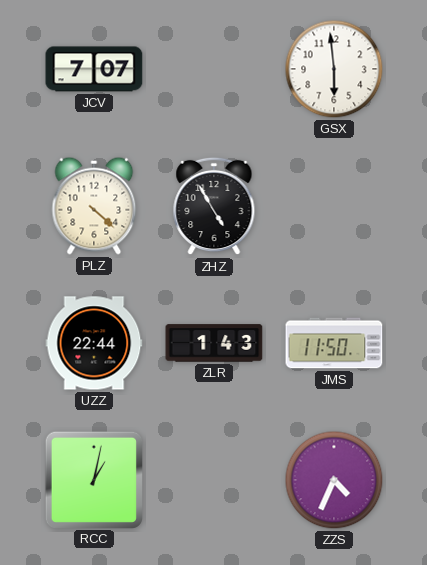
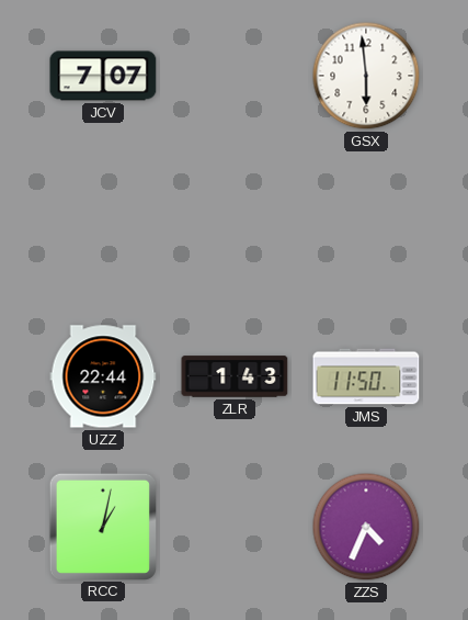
PLZ: 4:22 -> none (94, 206)
ZHZ: 4:55 -> none (214, 206)
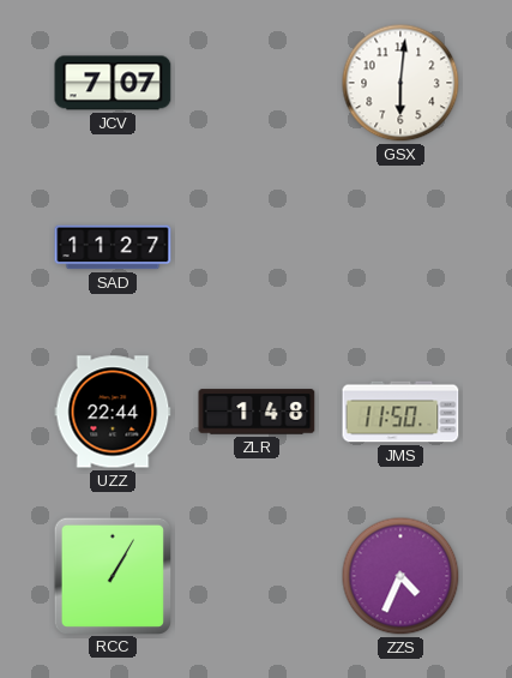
GSX: 5:59 -> 6:01 (400, 83)
SAD: none -> 11:27 (113, 247)
ZLR: 1:43 -> 1:48 (257, 412)
RCC: 1:02 -> 1:05 (112, 575)
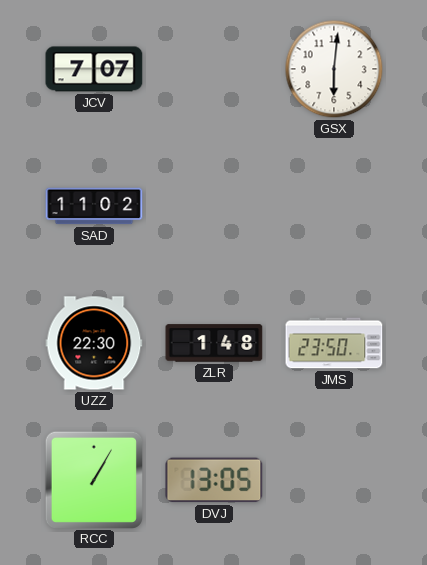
SAD: 11:27 -> 11:02 (94, 206)
UZZ: 22:44 -> 22:30 (94, 343)
JMS: 11:50 -> 23:50 (334, 343)
DVJ: none -> 13:05 (214, 480)
ZZS: 4:34 -> none (400, 576)
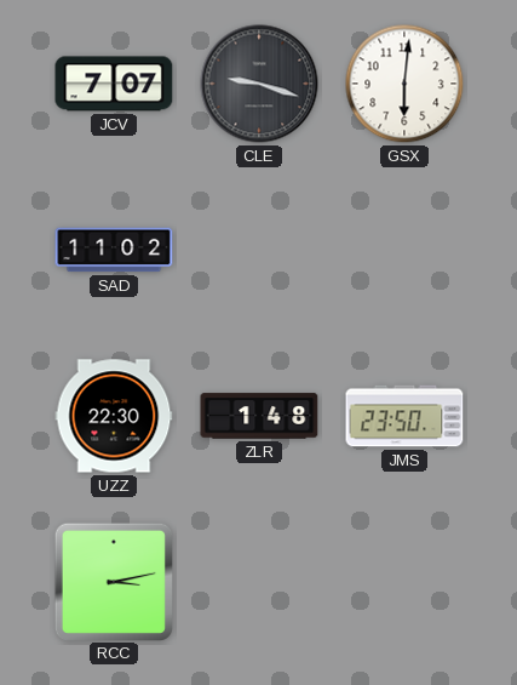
CLE: none -> 9:18 (259, 84)
RCC: 1:05 -> 3:13 (113, 581)
DVJ: 13:05 -> none (214, 480)
